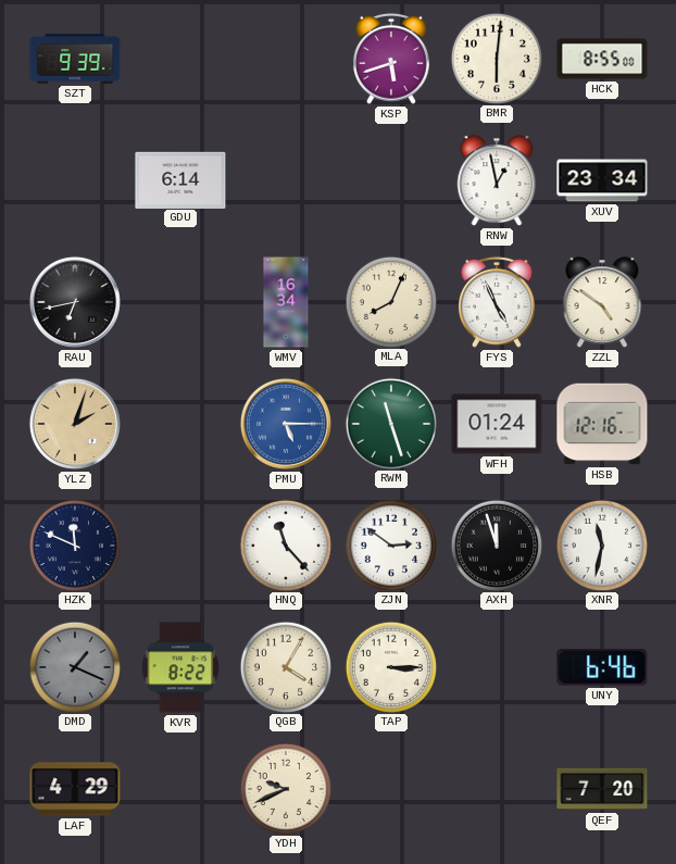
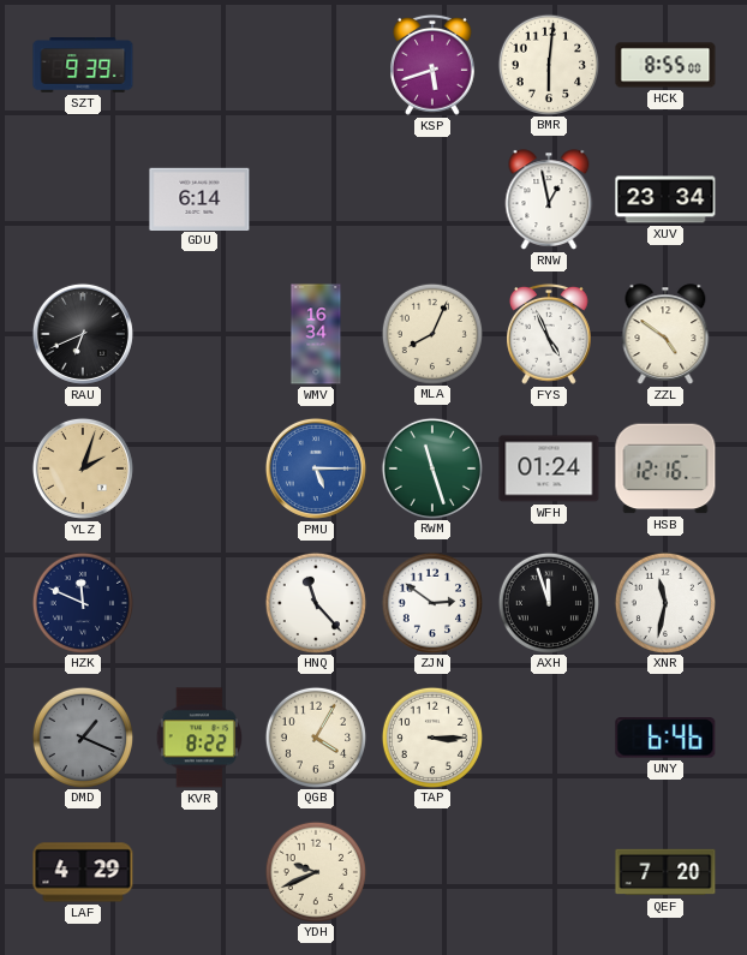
RAU: 6:43 -> 6:41 (83, 334)
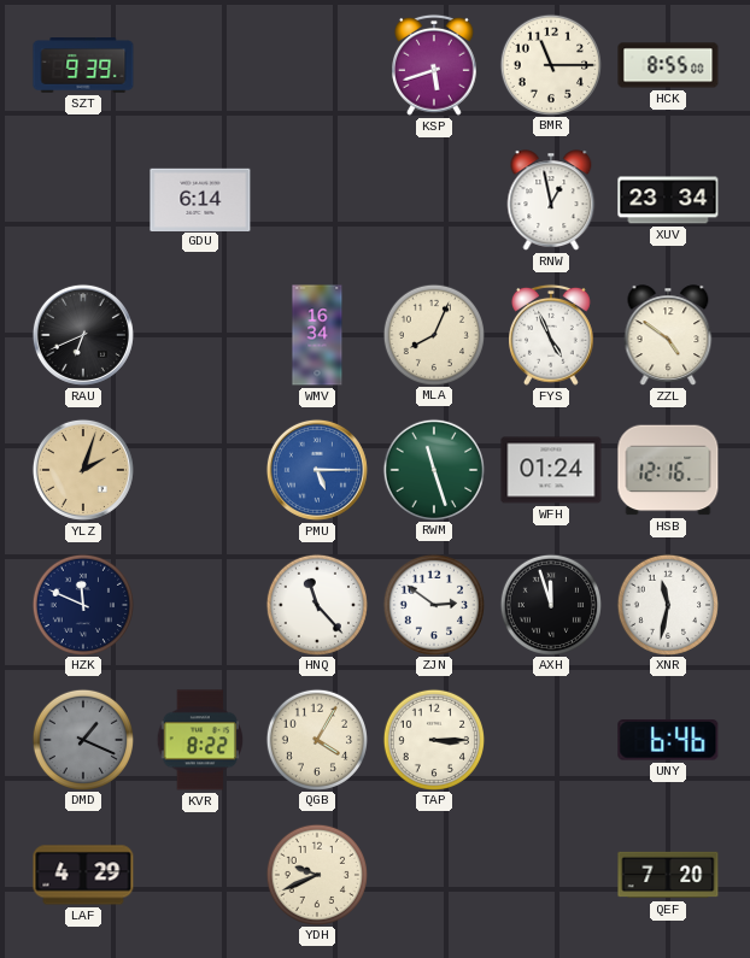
BMR: 6:01 -> 11:15 (550, 64)
